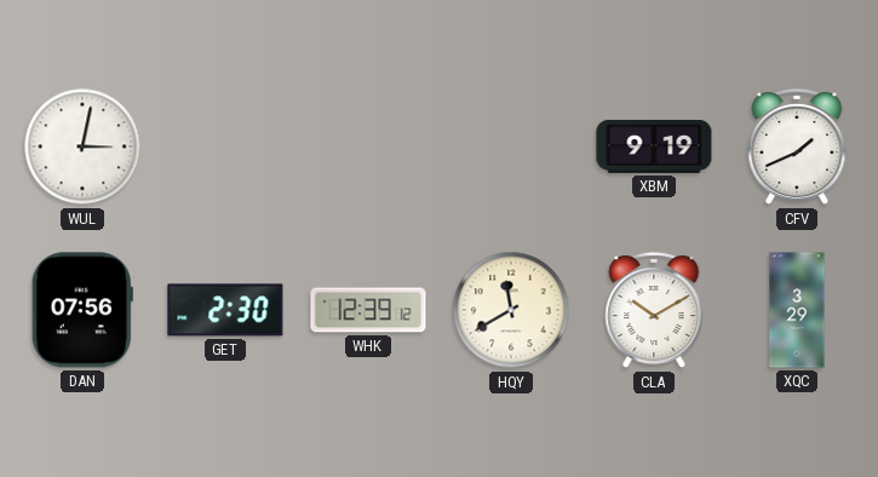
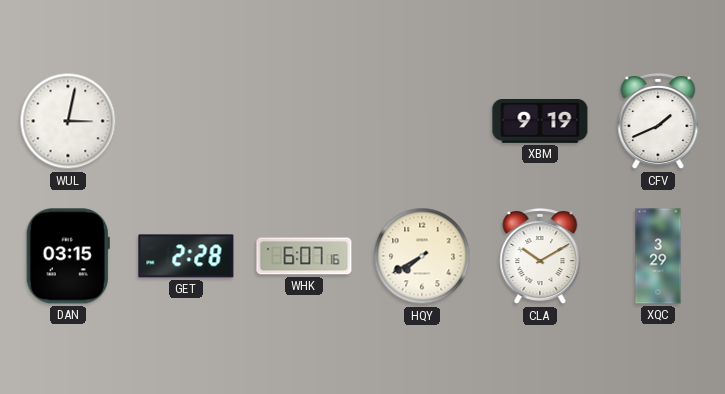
DAN: 07:56 -> 03:15 (68, 256)
GET: 2:30 -> 2:28 (186, 256)
WHK: 12:39 -> 6:07 (304, 256)
HQY: 11:40 -> 7:40 (422, 256)
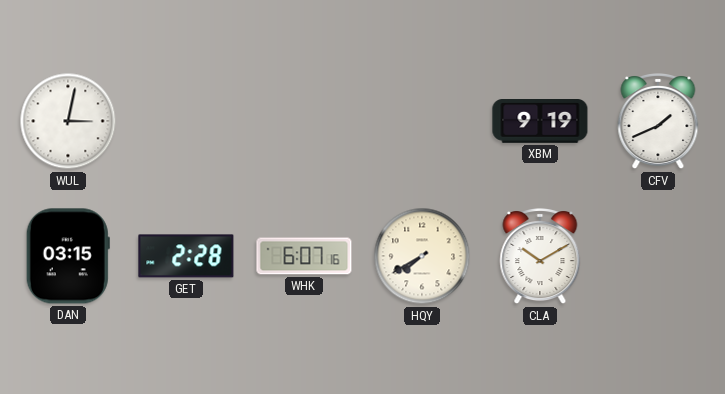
XQC: 3:29 -> none (658, 256)
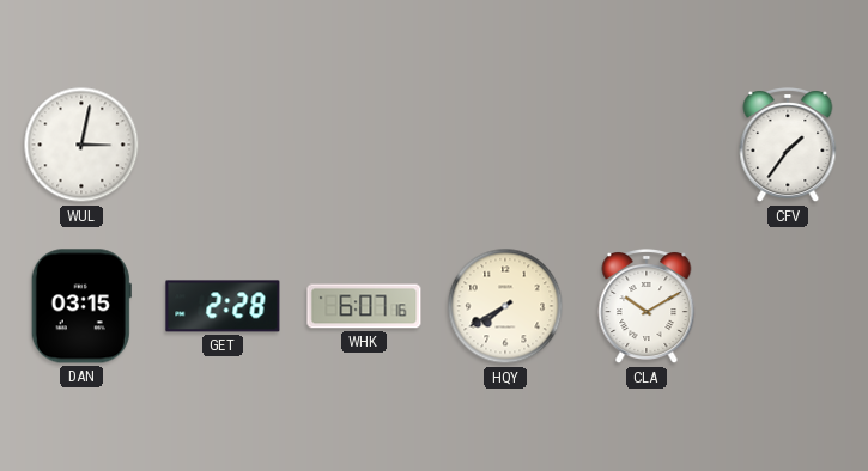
XBM: 9:19 -> none (540, 122)
CFV: 1:41 -> 1:36 (788, 146)
